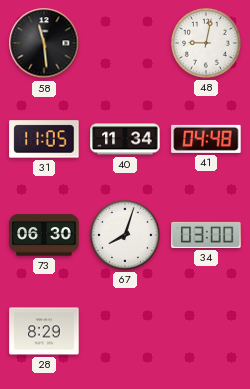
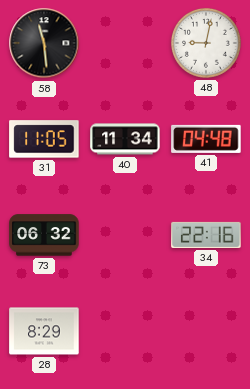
73: 06:30 -> 06:32 (44, 235)
67: 8:03 -> none (125, 235)
34: 03:00 -> 22:16 (206, 235)
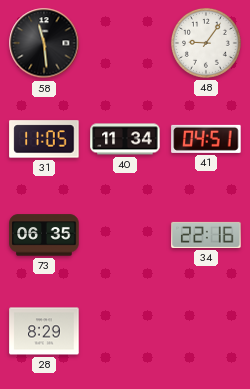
48: 9:02 -> 9:06 (206, 43)
41: 04:48 -> 04:51 (206, 139)
73: 06:32 -> 06:35 (44, 235)
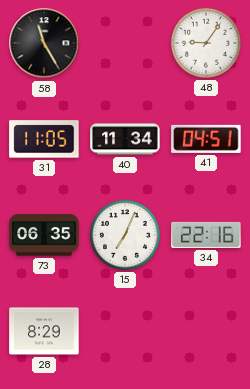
58: 11:29 -> 11:25 (44, 43)
15: none -> 7:04 (125, 235)
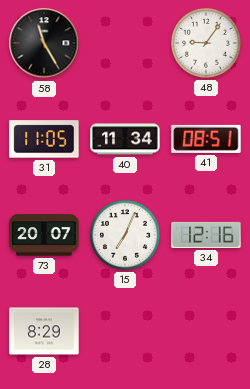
41: 04:51 -> 08:51 (206, 139)
73: 06:35 -> 20:07 (44, 235)
34: 22:16 -> 12:16 (206, 235)
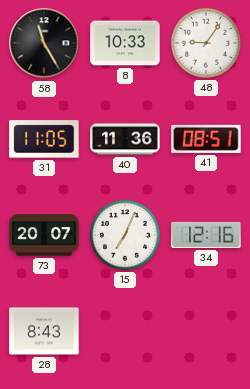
8: none -> 10:33 (125, 43)
40: 11:34 -> 11:36 (125, 139)
28: 8:29 -> 8:43 (44, 331)
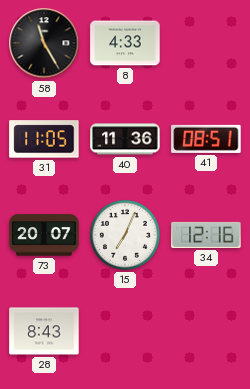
8: 10:33 -> 4:33 (125, 43)
48: 9:06 -> none (206, 43)
